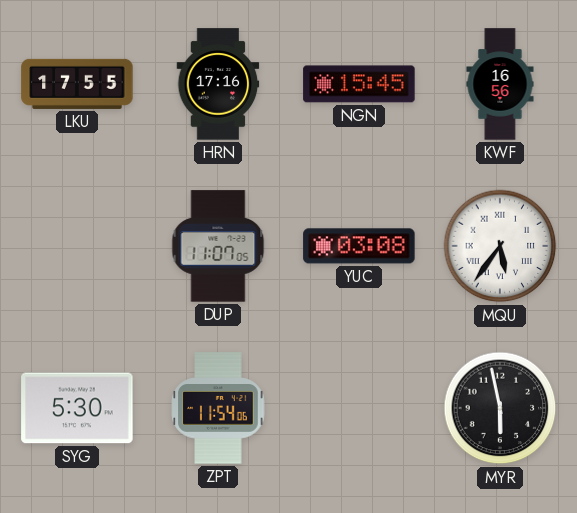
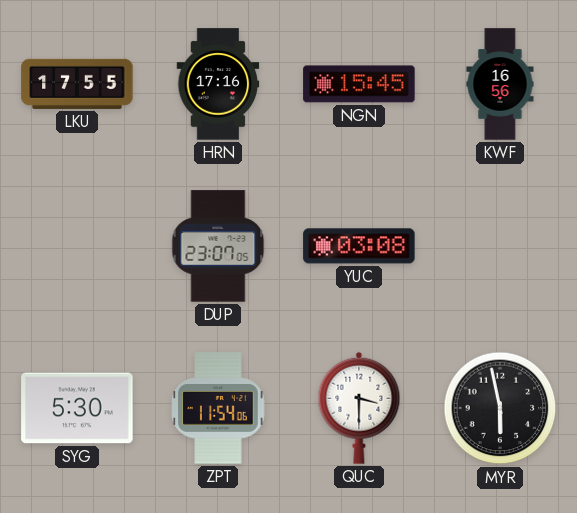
DUP: 11:07 -> 23:07 (218, 246)
MQU: 5:36 -> none (500, 246)
QUC: none -> 3:30 (359, 408)
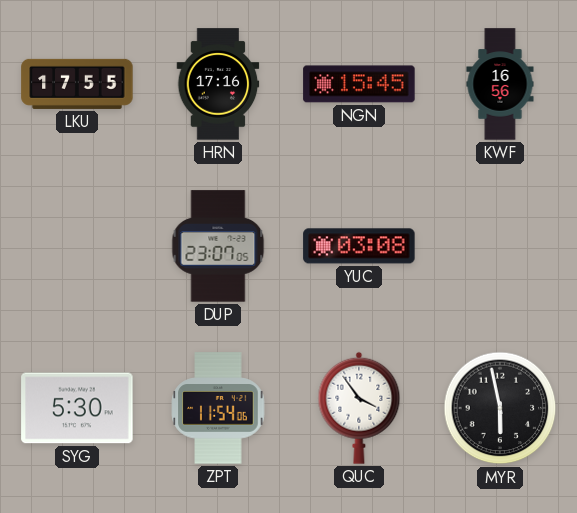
QUC: 3:30 -> 3:54 (359, 408)
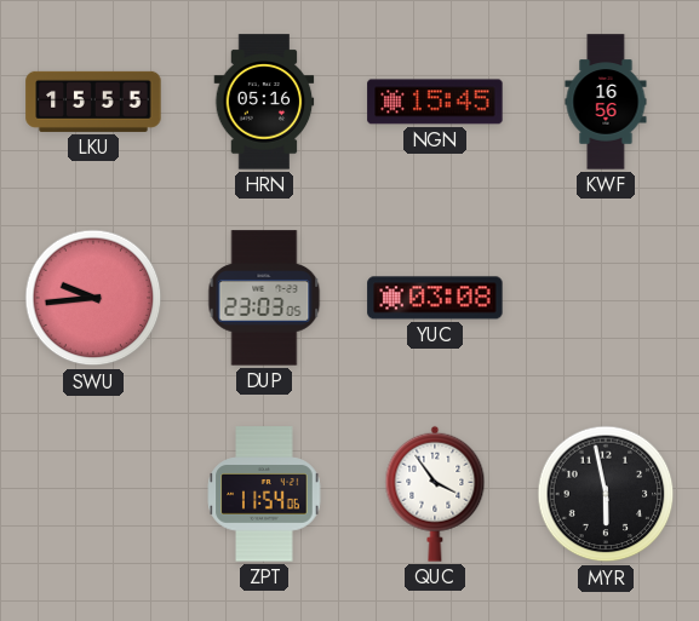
LKU: 17:55 -> 15:55 (93, 102)
HRN: 17:16 -> 05:16 (264, 102)
SWU: none -> 9:44 (93, 298)
DUP: 23:07 -> 23:03 (264, 298)
SYG: 5:30 -> none (77, 408)
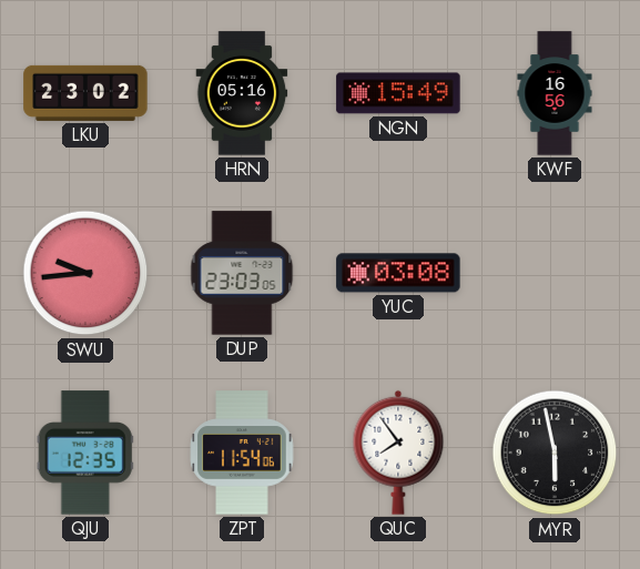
LKU: 15:55 -> 23:02 (85, 93)
NGN: 15:45 -> 15:49 (398, 93)
QJU: none -> 12:35 (85, 453)
QUC: 3:54 -> 7:54 (398, 453)
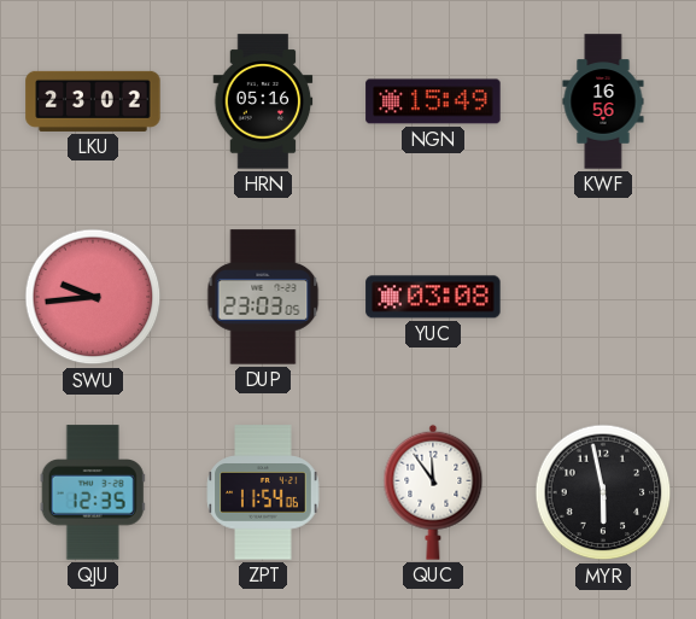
QUC: 7:54 -> 11:54 (433, 492)
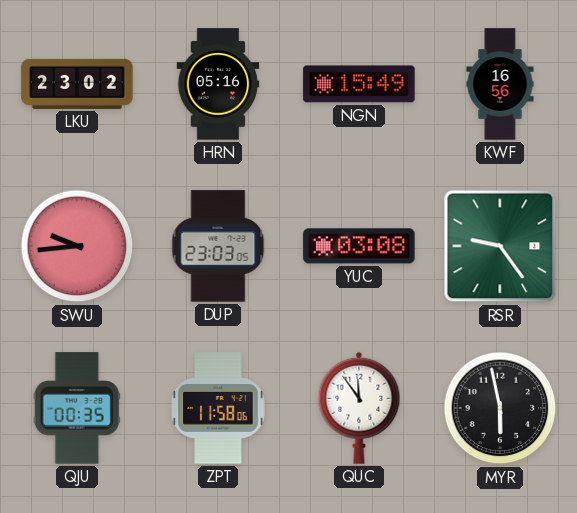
RSR: none -> 9:24 (500, 246)
QJU: 12:35 -> 00:35 (77, 408)
ZPT: 11:54 -> 11:58 (218, 408)
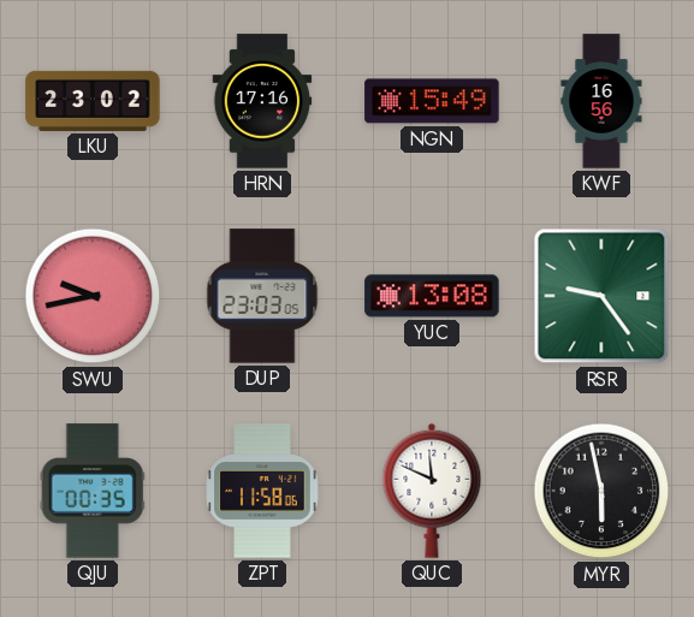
HRN: 05:16 -> 17:16 (262, 101)
SWU: 9:44 -> 9:43 (93, 296)
YUC: 03:08 -> 13:08 (432, 296)
QUC: 11:54 -> 11:49 (432, 491)
